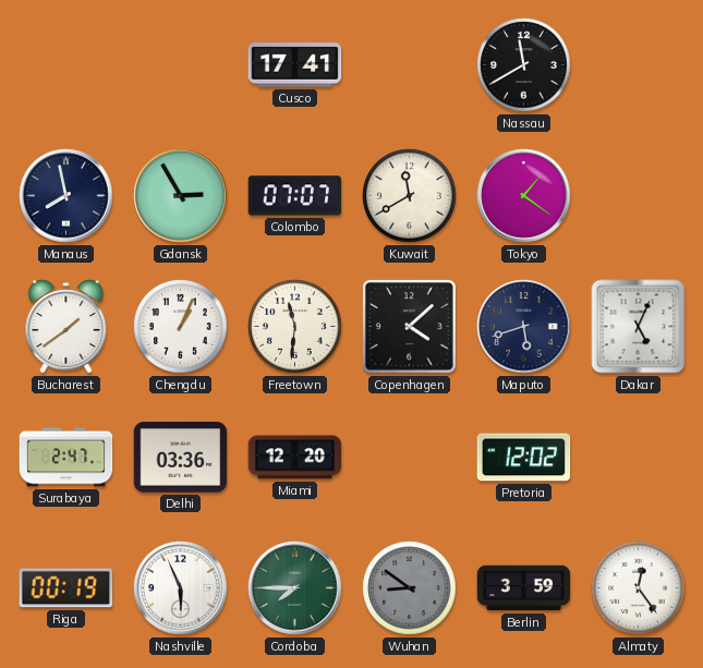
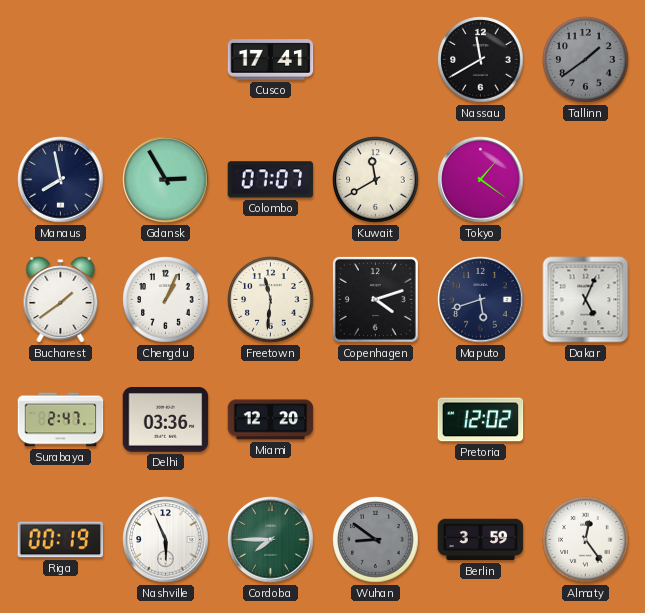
Tallinn: none -> 1:39 (586, 60)
Copenhagen: 4:08 -> 4:12 (375, 299)
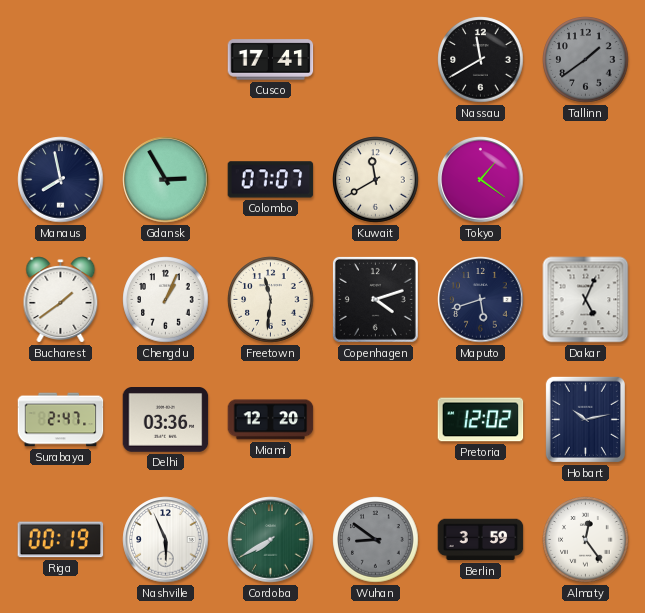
Hobart: none -> 10:13 (585, 419)
Cordoba: 7:45 -> 7:40 (271, 540)
